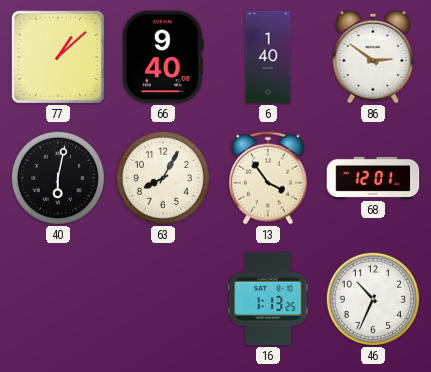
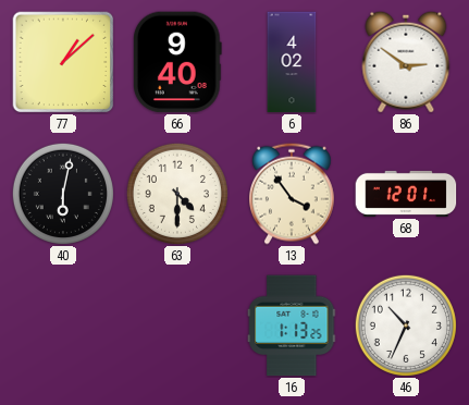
6: 1:40 -> 4:02 (292, 62)
63: 8:05 -> 4:30 (177, 194)
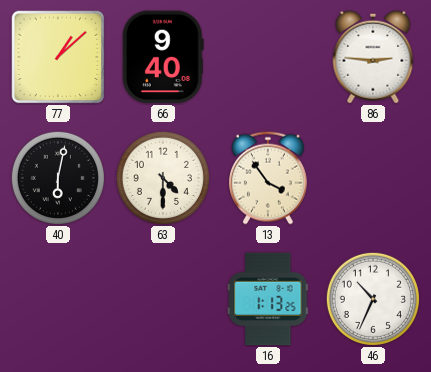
6: 4:02 -> none (292, 62)
86: 2:51 -> 2:46 (373, 57)
68: 12:01 -> none (406, 194)
